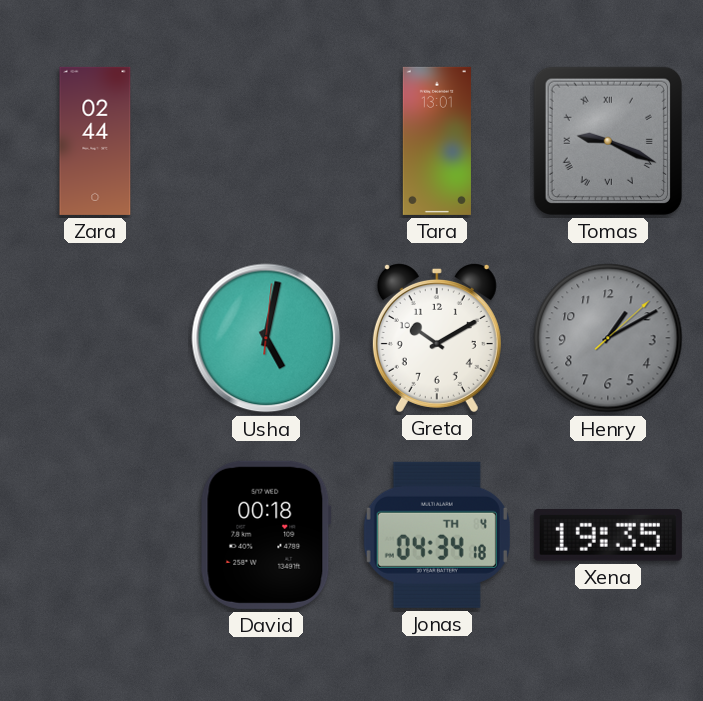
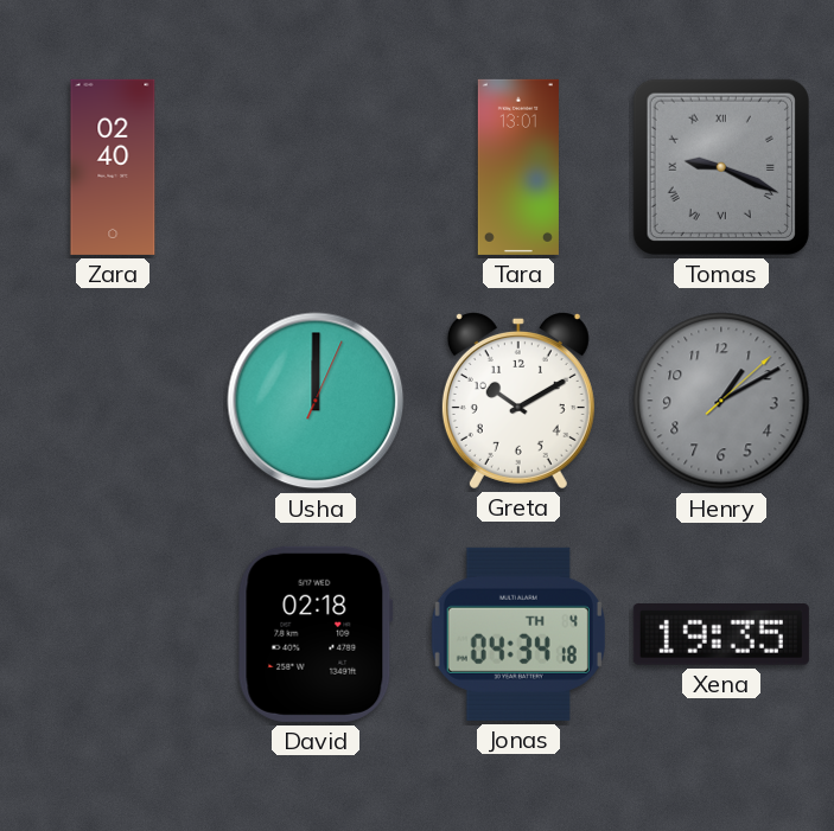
Zara: 02:44 -> 02:40 (113, 167)
Usha: 5:02 -> 12:00 (316, 401)
David: 00:18 -> 02:18 (316, 634)
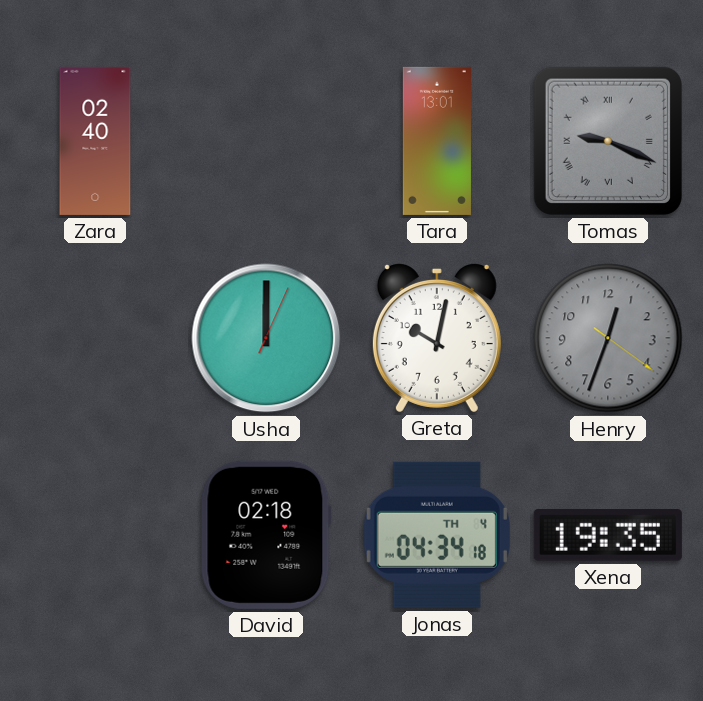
Greta: 10:10 -> 10:02 (437, 337)
Henry: 1:10 -> 12:33 (608, 338)
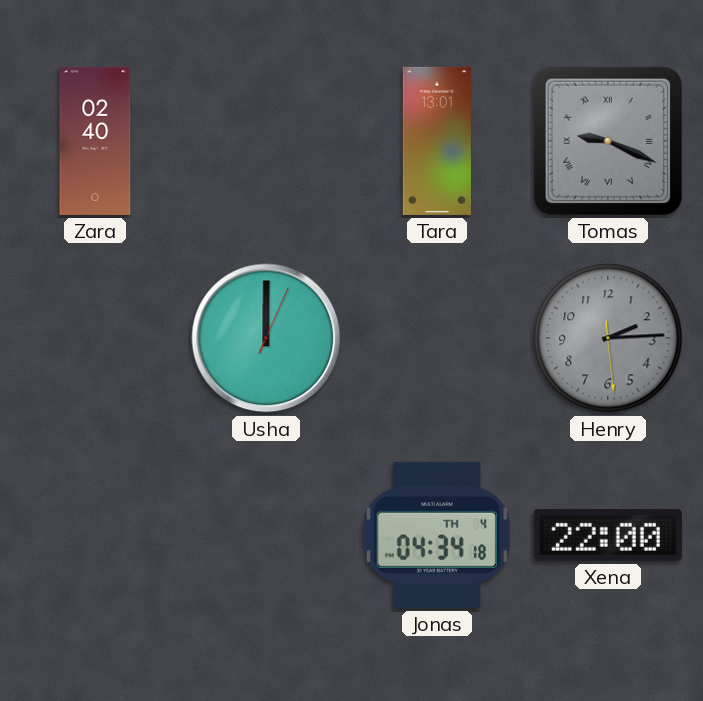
Greta: 10:02 -> none (437, 337)
Henry: 12:33 -> 2:14 (608, 338)
David: 02:18 -> none (266, 535)
Xena: 19:35 -> 22:00 (608, 535)
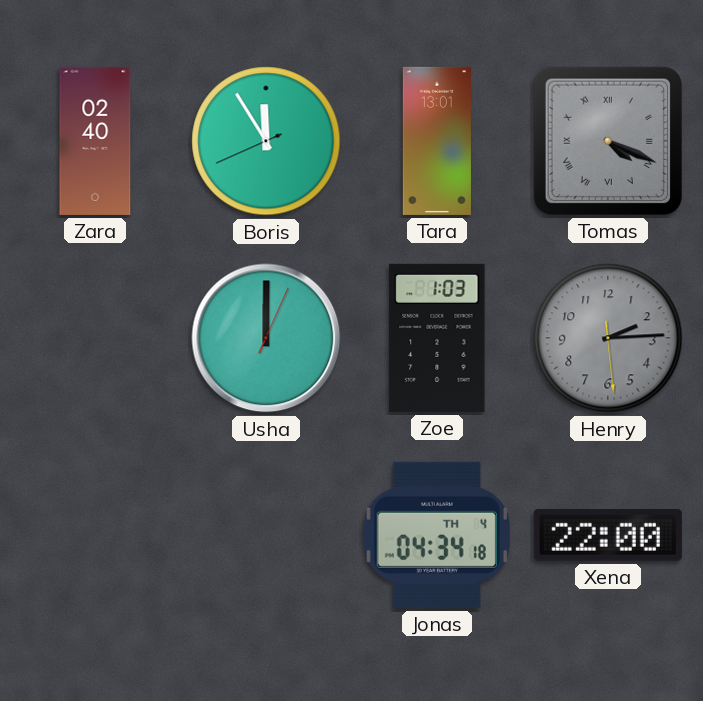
Boris: none -> 11:54 (266, 141)
Tomas: 9:19 -> 4:19 (608, 141)
Zoe: none -> 1:03 (437, 338)
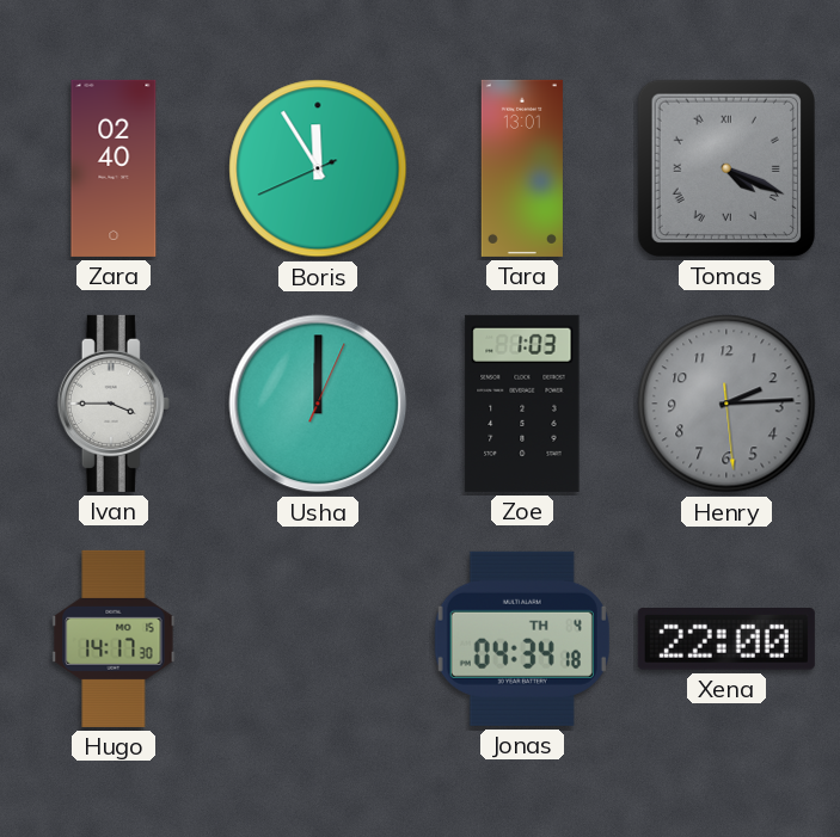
Ivan: none -> 3:45 (114, 404)
Hugo: none -> 14:17 (114, 639)
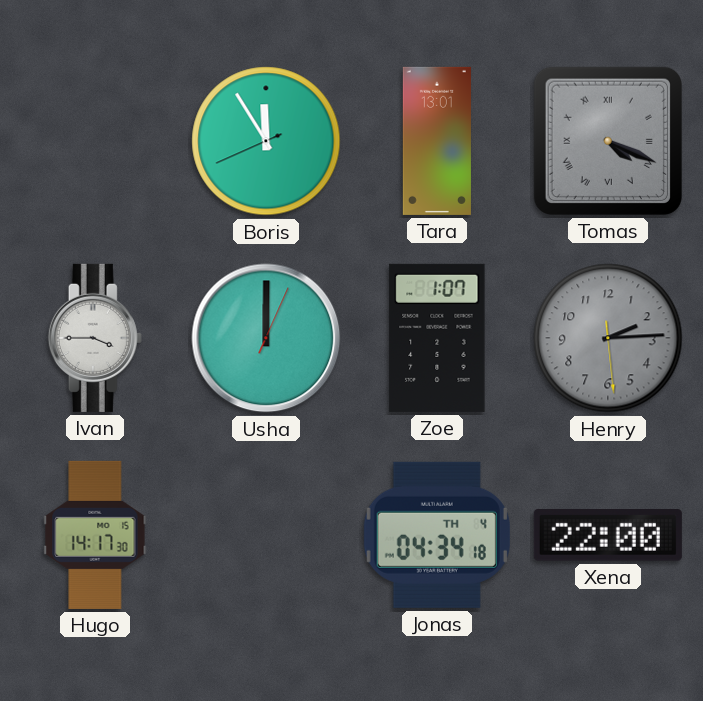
Zara: 02:40 -> none (114, 168)
Zoe: 1:03 -> 1:07 (437, 338)
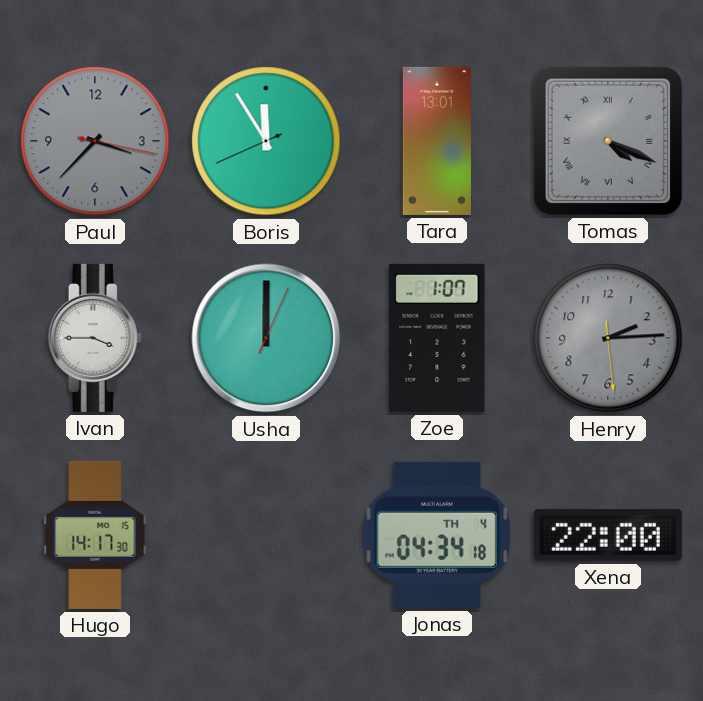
Paul: none -> 3:37 (95, 141)
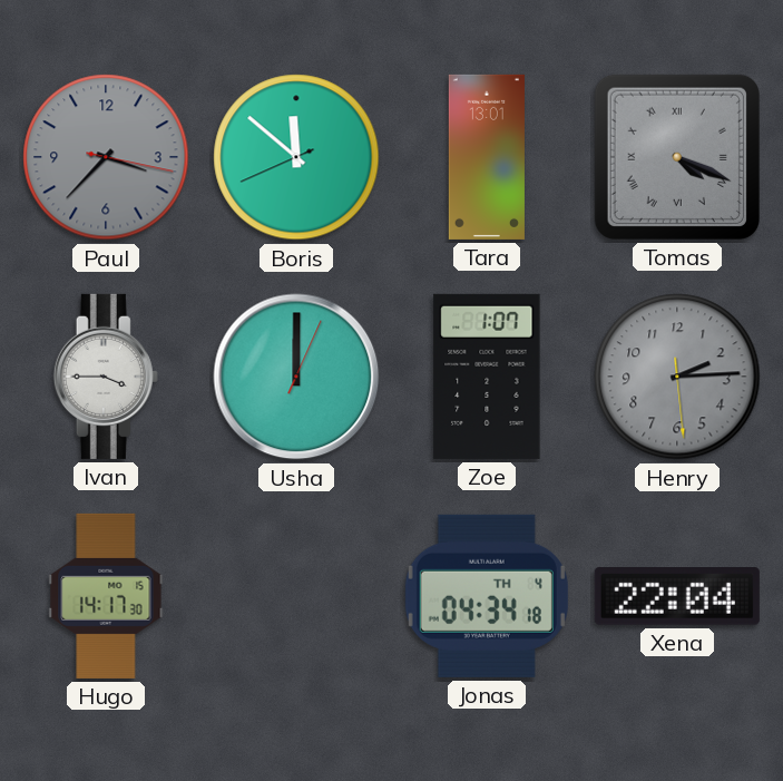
Boris: 11:54 -> 11:51 (296, 157)
Xena: 22:00 -> 22:04 (677, 596)
